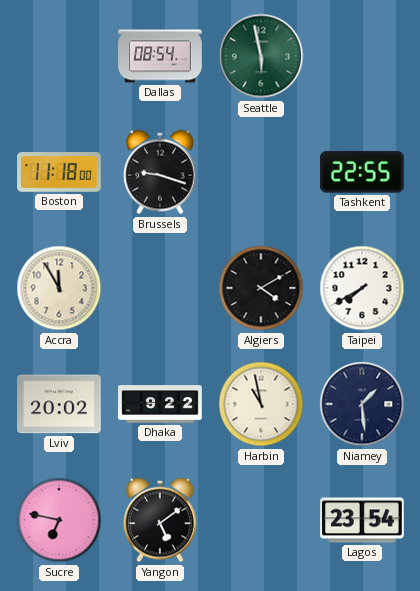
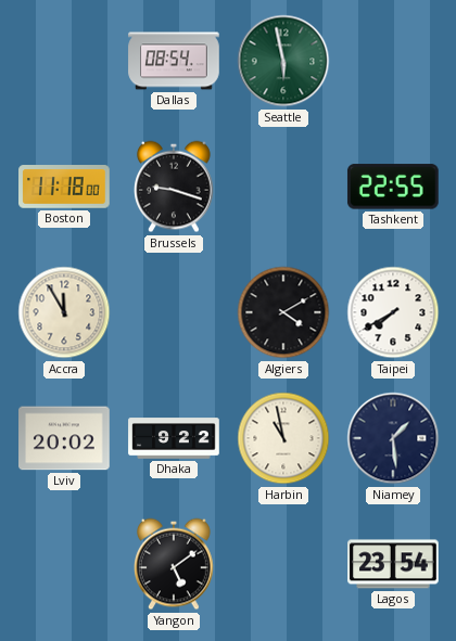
Sucre: 6:47 -> none (59, 520)
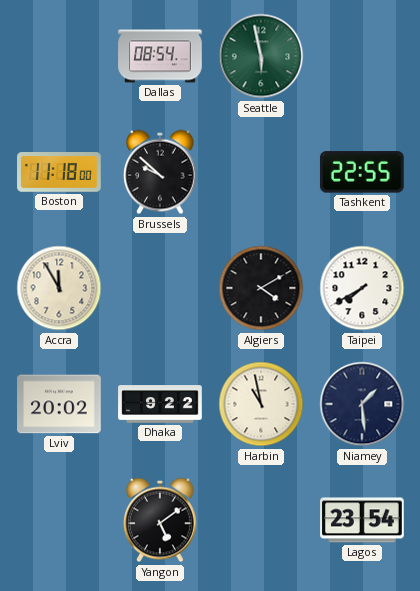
Brussels: 9:18 -> 9:52 (161, 172)
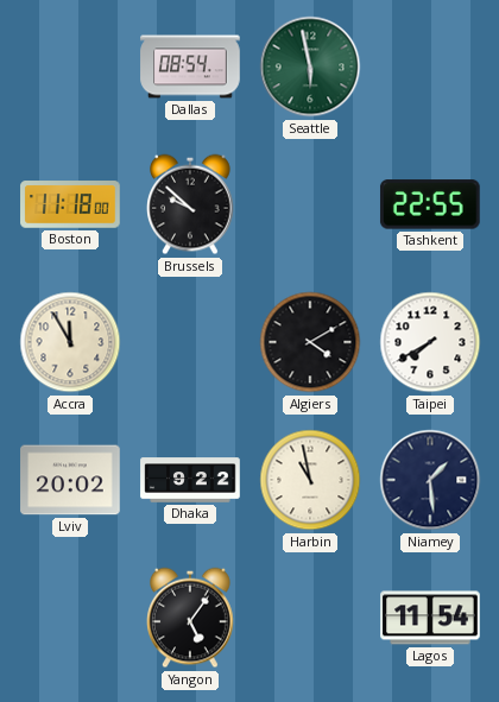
Yangon: 5:09 -> 5:06 (191, 618)
Lagos: 23:54 -> 11:54 (430, 618)
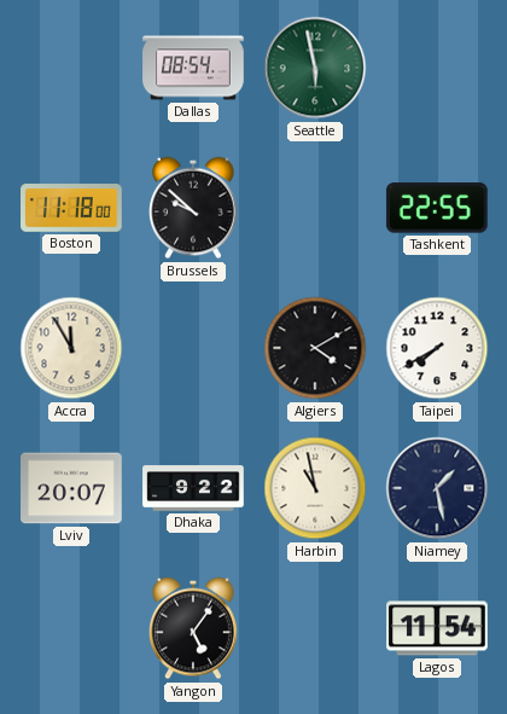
Lviv: 20:02 -> 20:07 (71, 488)
Niamey: 1:29 -> 1:28 (437, 488)
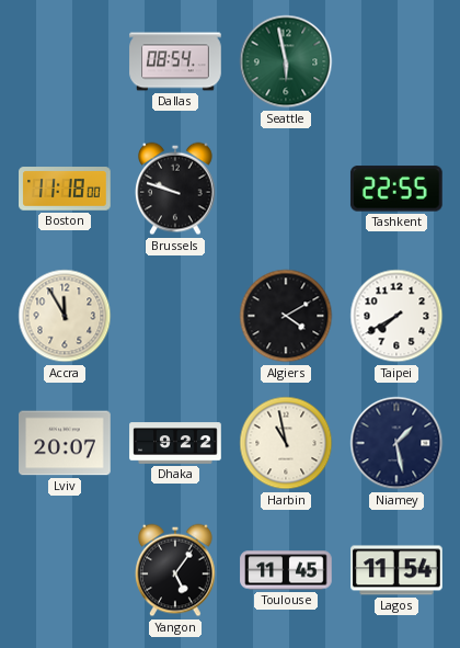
Brussels: 9:52 -> 9:48 (176, 189)
Toulouse: none -> 11:45 (286, 570)
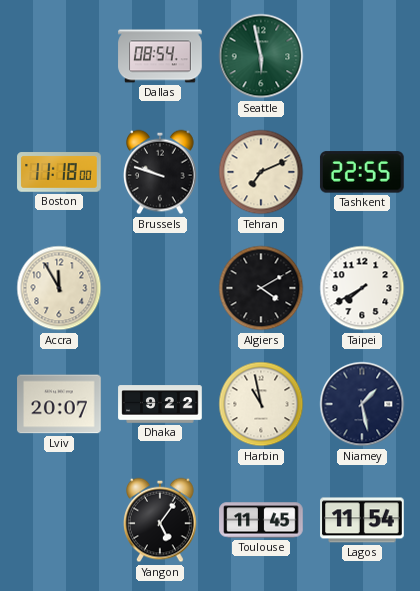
Tehran: none -> 7:11 (261, 172)
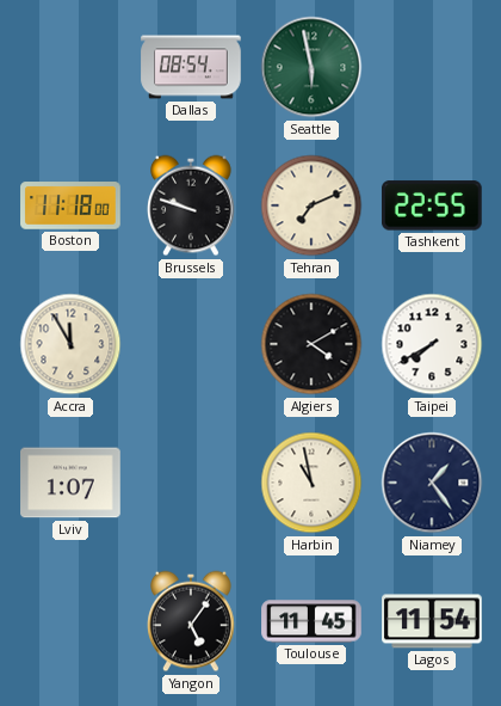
Lviv: 20:07 -> 1:07 (70, 483)
Dhaka: 9:22 -> none (160, 404)
Niamey: 1:28 -> 1:24 (432, 483)
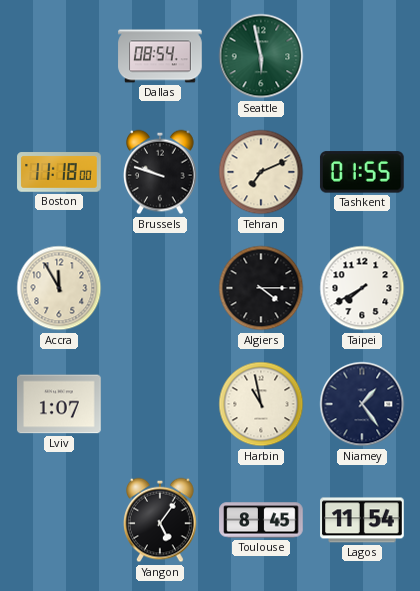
Tashkent: 22:55 -> 01:55 (362, 172)
Algiers: 4:10 -> 4:15 (261, 288)
Toulouse: 11:45 -> 8:45 (261, 520)
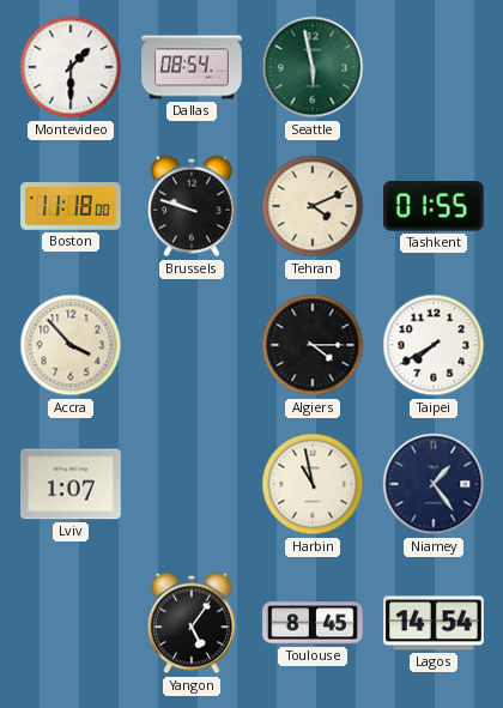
Montevideo: none -> 1:30 (71, 67)
Tehran: 7:11 -> 4:11 (313, 206)
Accra: 11:55 -> 3:53 (71, 345)
Lagos: 11:54 -> 14:54 (434, 623)
